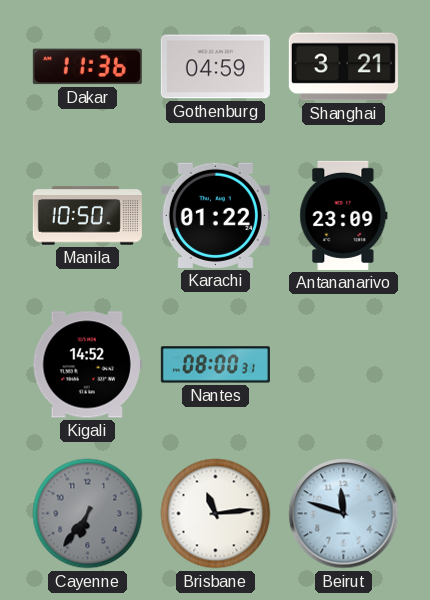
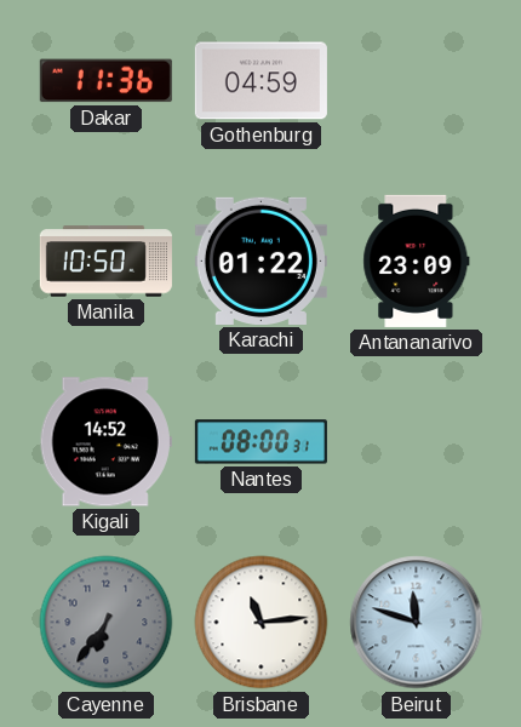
Shanghai: 3:21 -> none (343, 67)
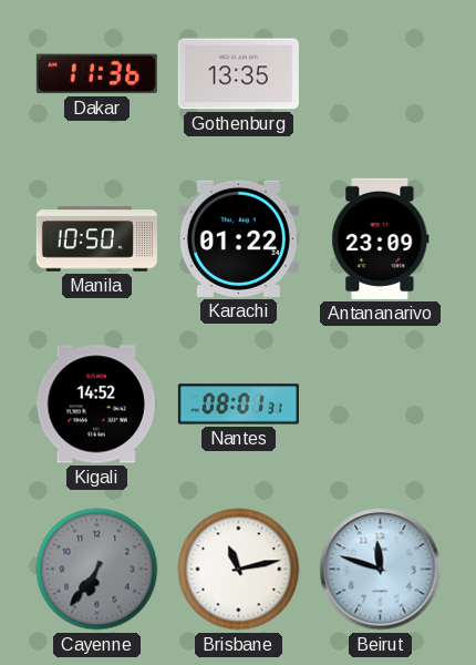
Gothenburg: 04:59 -> 13:35 (238, 74)
Nantes: 08:00 -> 08:01 (238, 405)
Brisbane: 11:14 -> 11:13 (239, 570)
